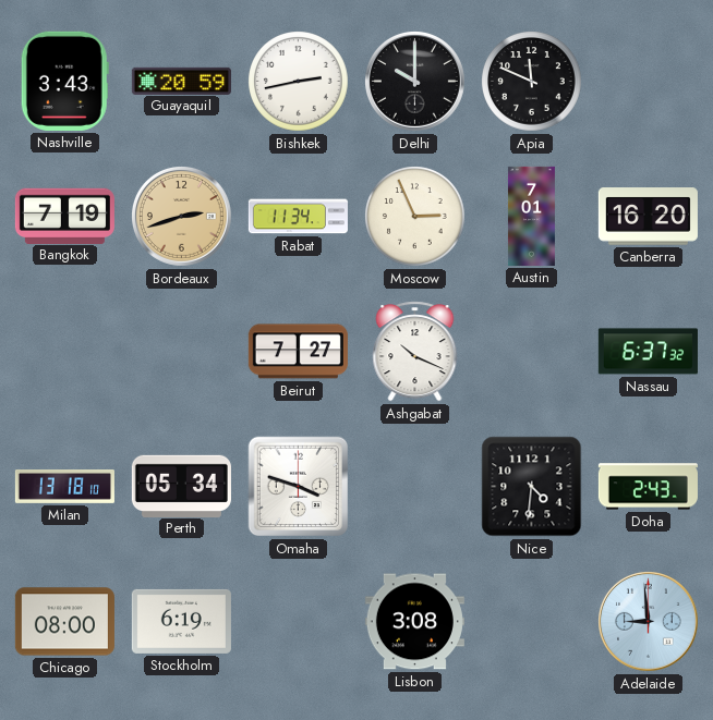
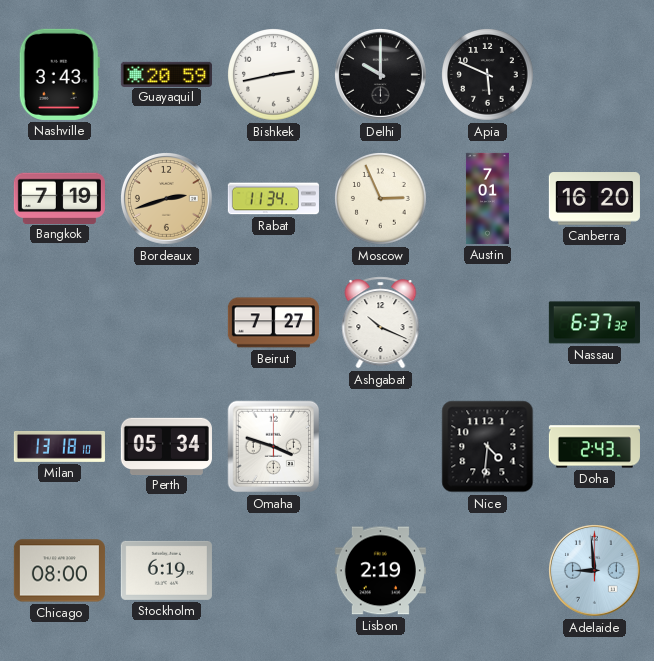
Apia: 11:49 -> 5:49 (488, 75)
Lisbon: 3:08 -> 2:19 (380, 571)
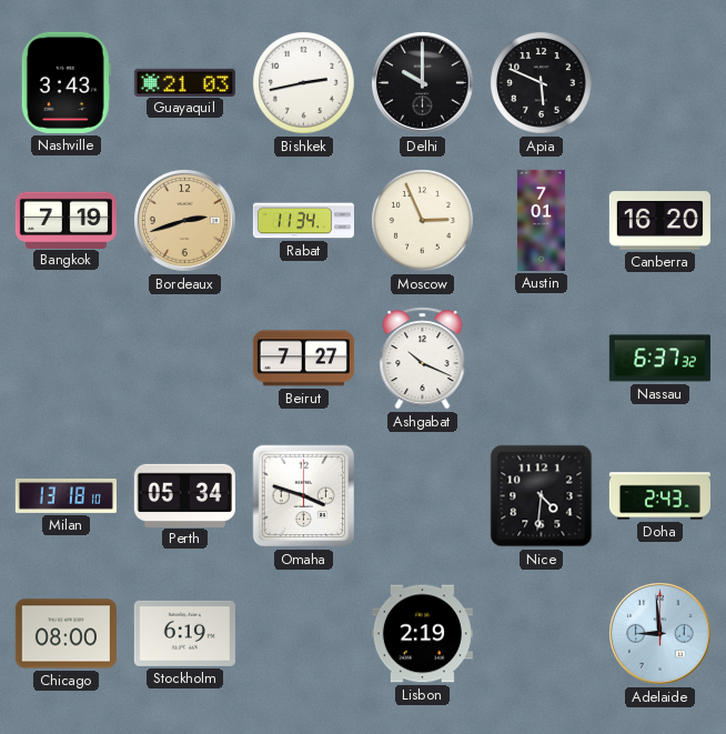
Guayaquil: 20:59 -> 21:03 (184, 82)
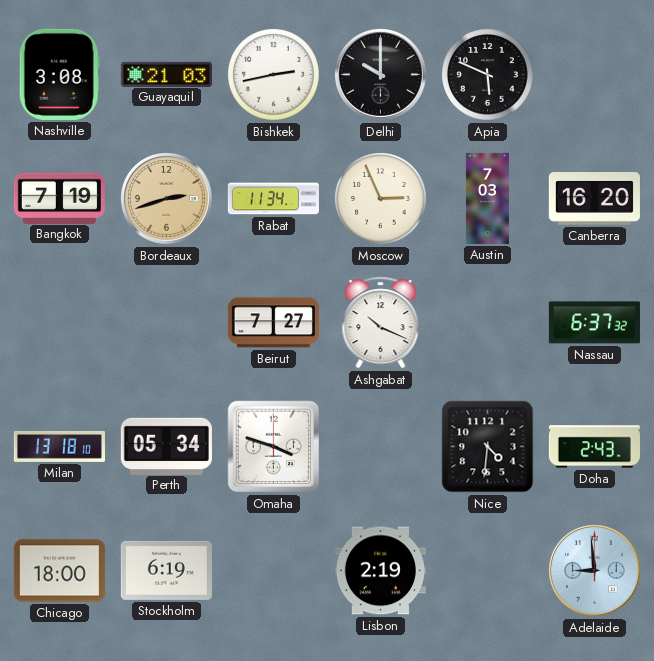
Nashville: 3:43 -> 3:08 (59, 74)
Austin: 7:01 -> 7:03 (487, 198)
Chicago: 08:00 -> 18:00 (59, 571)
